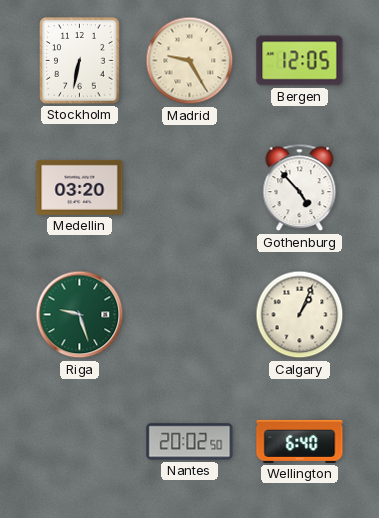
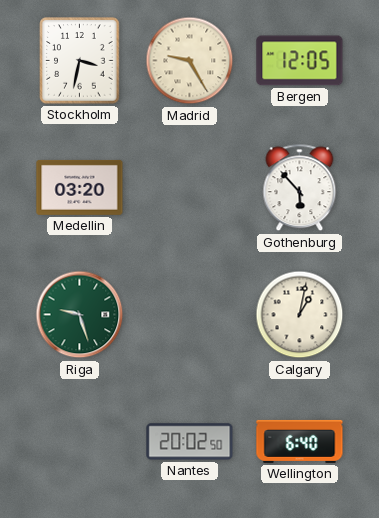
Stockholm: 6:32 -> 3:32 (80, 61)
Gothenburg: 4:53 -> 5:53 (300, 188)
Calgary: 1:04 -> 1:02 (300, 315)
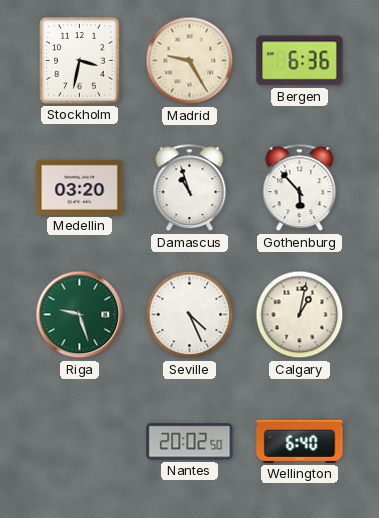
Bergen: 12:05 -> 6:36 (300, 61)
Damascus: none -> 10:57 (190, 188)
Seville: none -> 4:26 (190, 315)
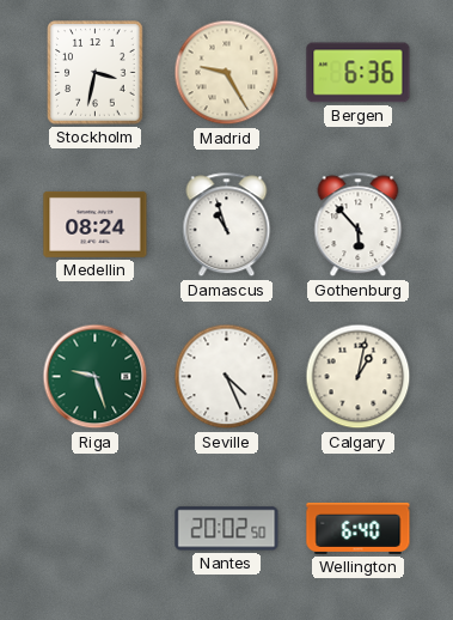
Medellin: 03:20 -> 08:24 (96, 224)
